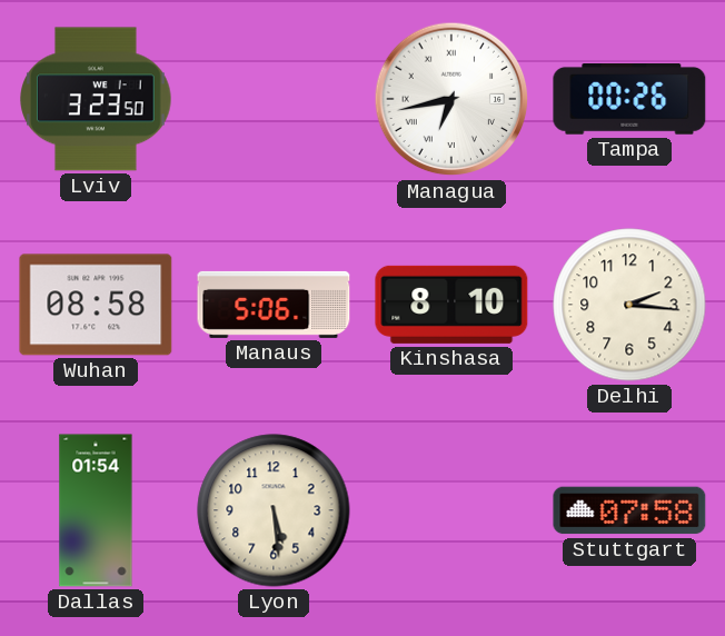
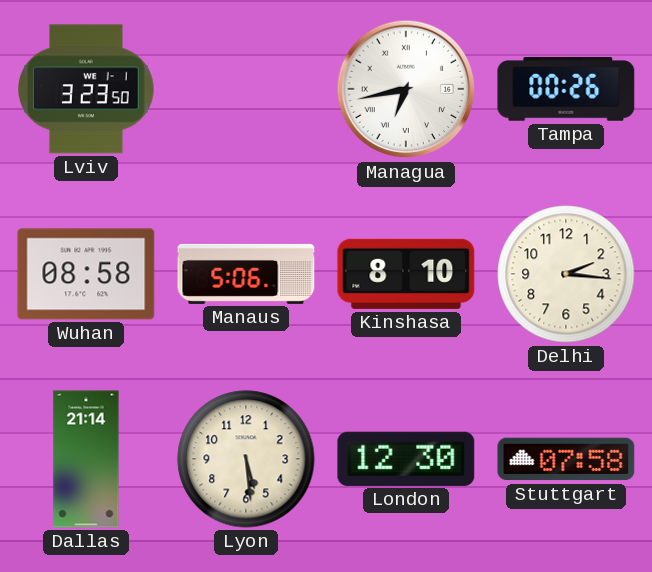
Dallas: 01:54 -> 21:14 (86, 459)
London: none -> 12:30 (406, 459)
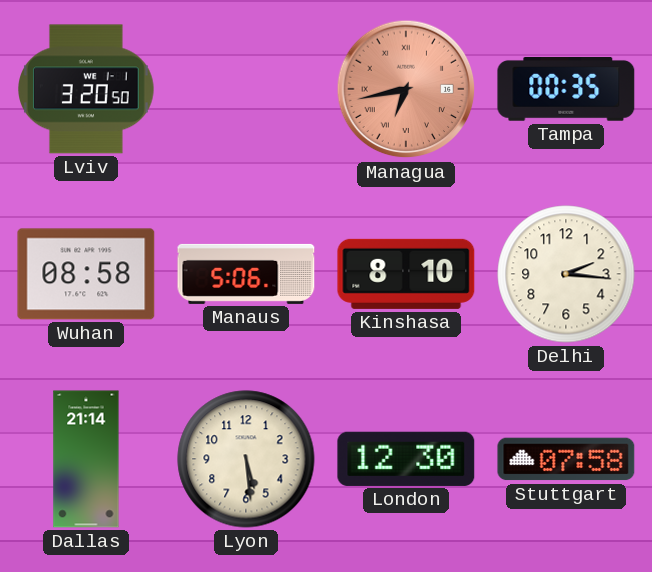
Lviv: 3:23 -> 3:20 (86, 89)
Managua dial: white -> salmon (406, 89)
Tampa: 00:26 -> 00:35 (566, 90)
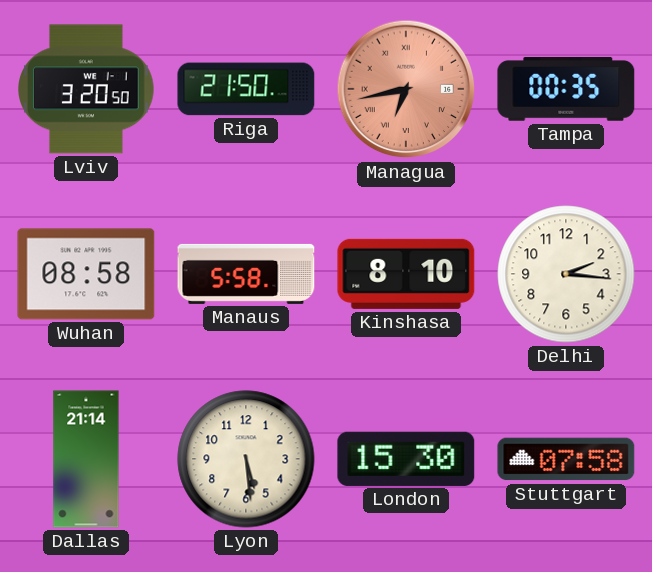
Riga: none -> 21:50 (246, 89)
Manaus: 5:06 -> 5:58 (246, 274)
London: 12:30 -> 15:30 (406, 459)
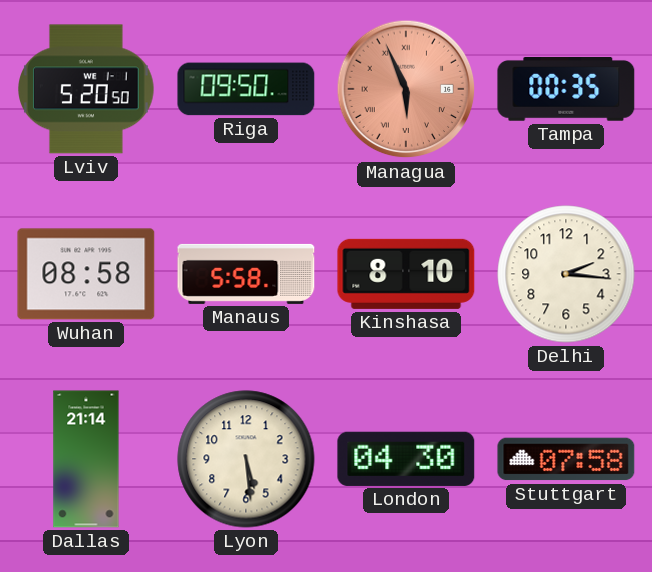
Lviv: 3:20 -> 5:20 (86, 89)
Riga: 21:50 -> 09:50 (246, 89)
Managua: 6:43 -> 5:56 (406, 89)
London: 15:30 -> 04:30 (406, 459)
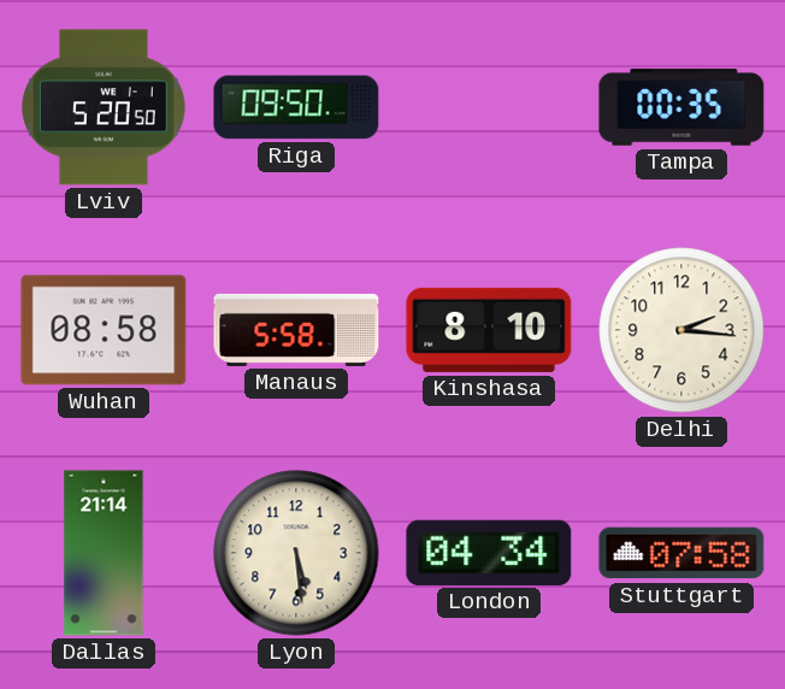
Managua: 5:56 -> none (406, 89)
London: 04:30 -> 04:34 (489, 553)
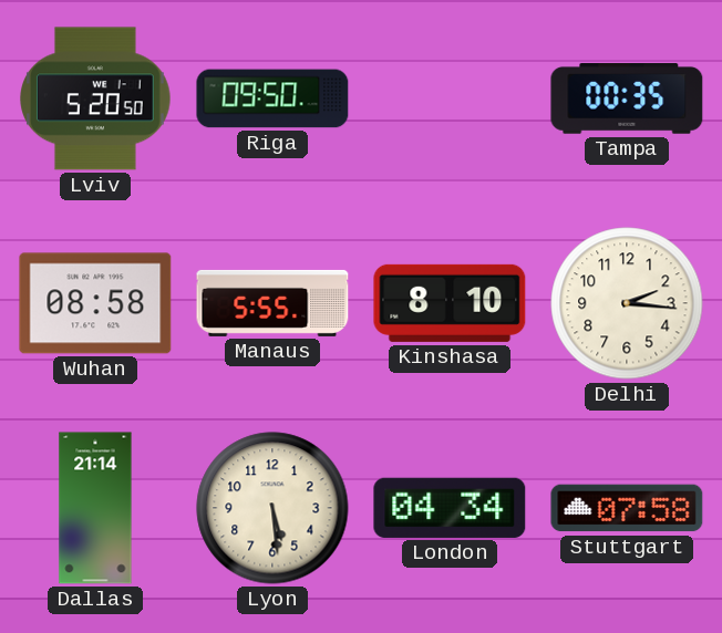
Manaus: 5:58 -> 5:55 (272, 303)
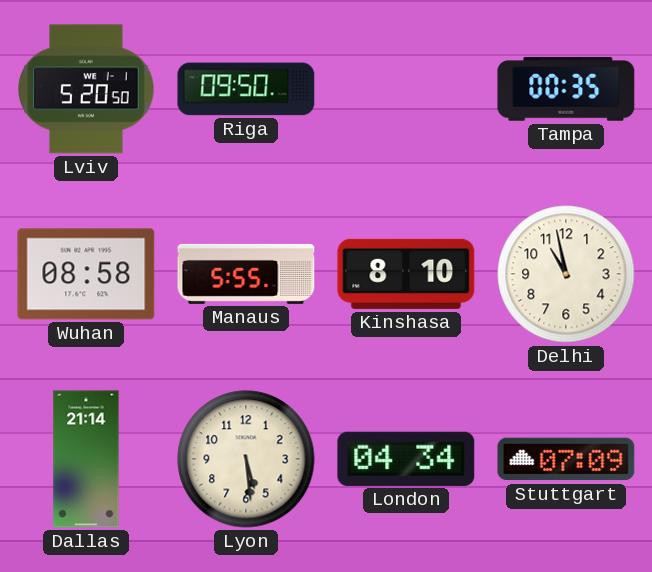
Delhi: 2:16 -> 10:58 (566, 274)
Stuttgart: 07:58 -> 07:09 (566, 459)
